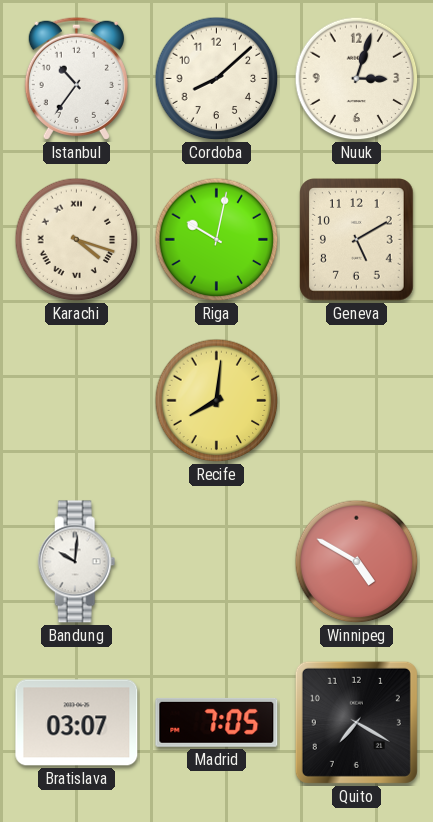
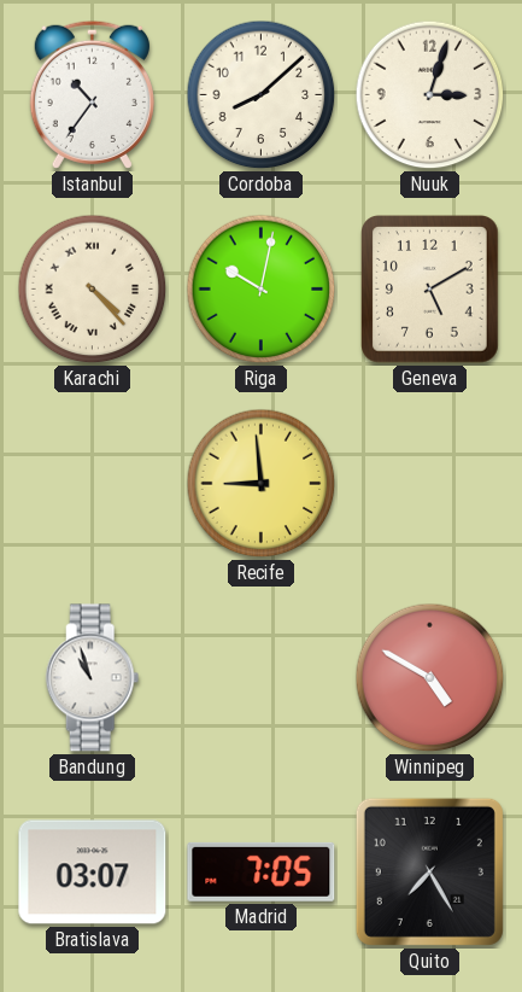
Karachi: 4:18 -> 4:23 (93, 290)
Recife: 8:01 -> 8:59 (262, 484)
Bandung: 10:01 -> 10:57 (93, 678)
Quito: 7:20 -> 7:25 (429, 871)
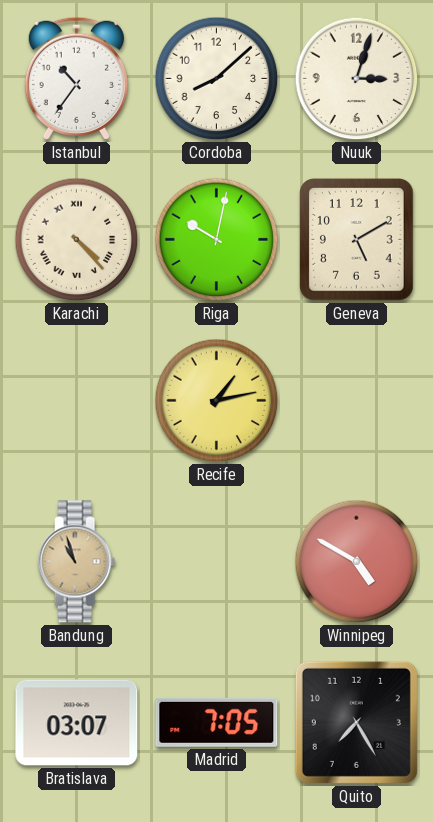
Recife: 8:59 -> 1:13 (217, 401)
Bandung dial: white -> champagne (77, 562)
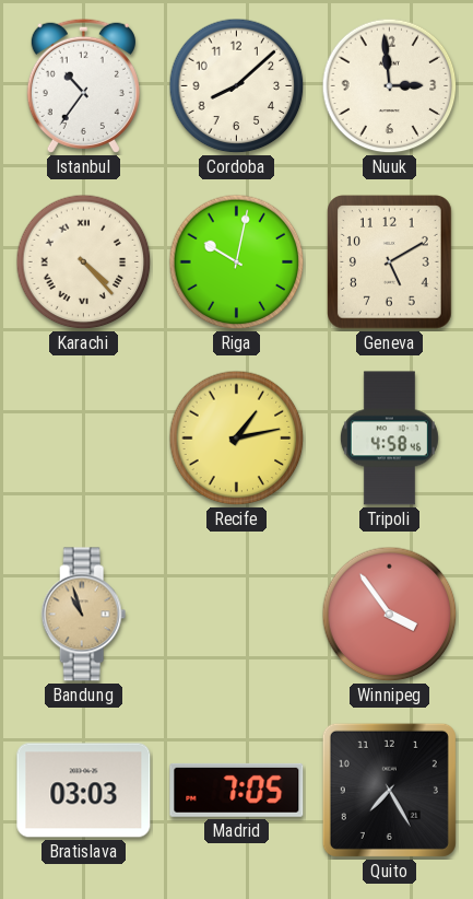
Nuuk: 3:03 -> 2:59 (390, 86)
Tripoli: none -> 4:58 (389, 439)
Winnipeg: 4:50 -> 3:54 (390, 615)
Bratislava: 03:07 -> 03:03 (84, 791)
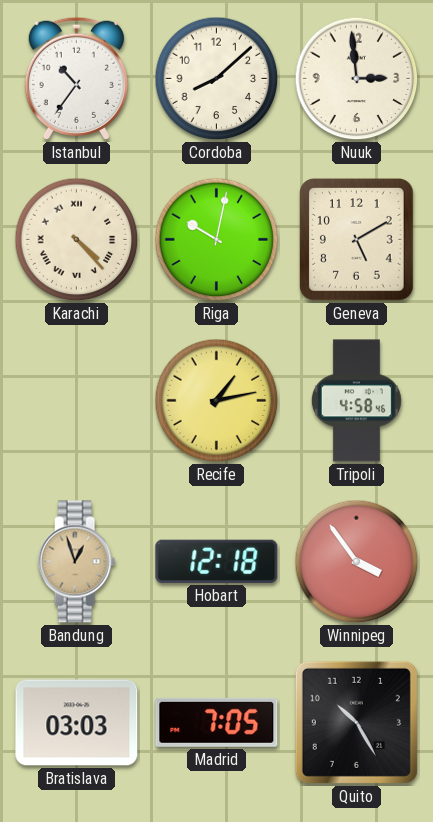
Bandung: 10:57 -> 12:57 (77, 562)
Hobart: none -> 12:18 (217, 561)
Quito: 7:25 -> 10:25 (356, 722)
